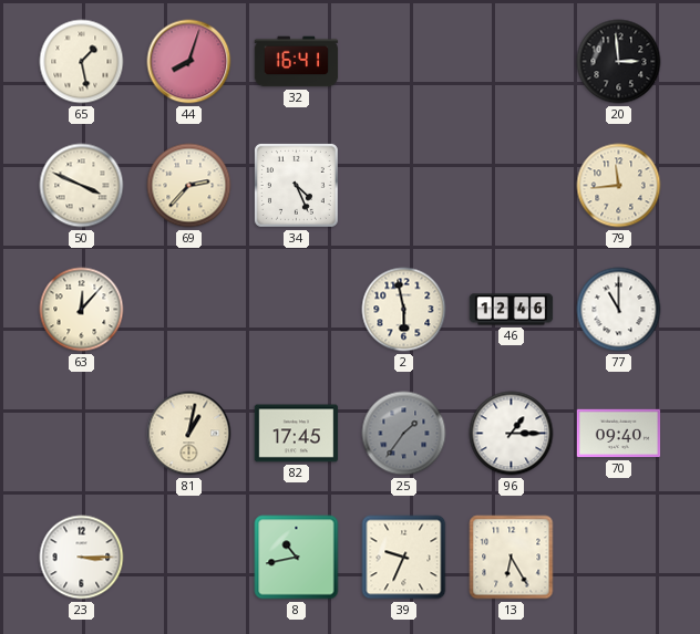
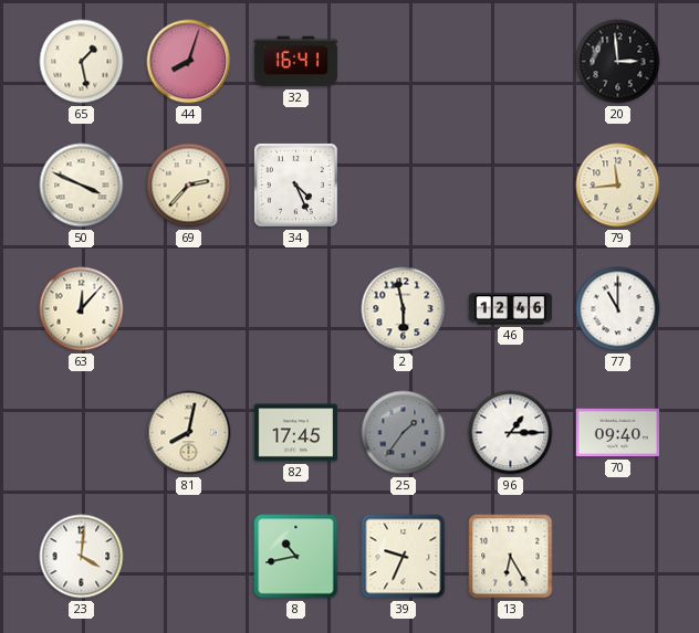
81: 1:02 -> 8:02 (189, 433)
23: 3:15 -> 4:01 (82, 557)
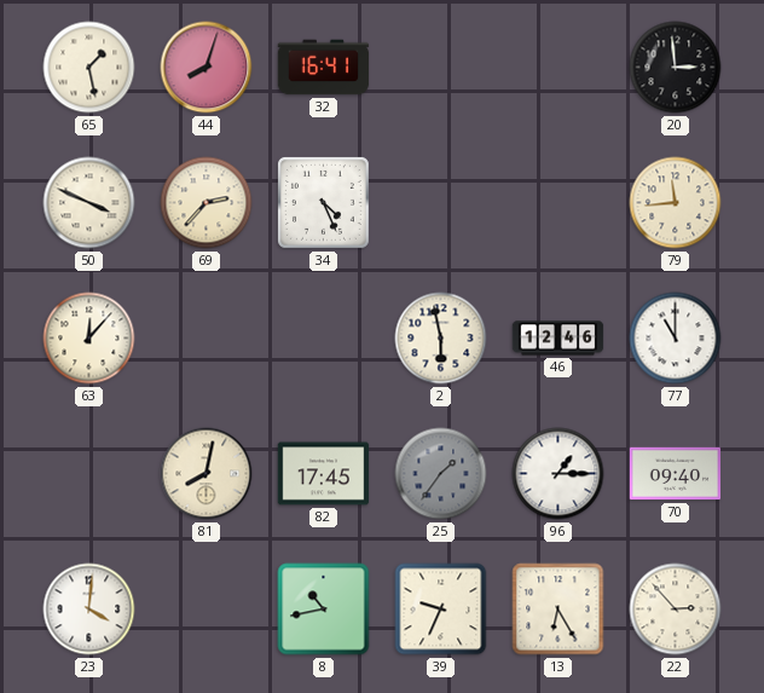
22: none -> 2:53 (676, 610)
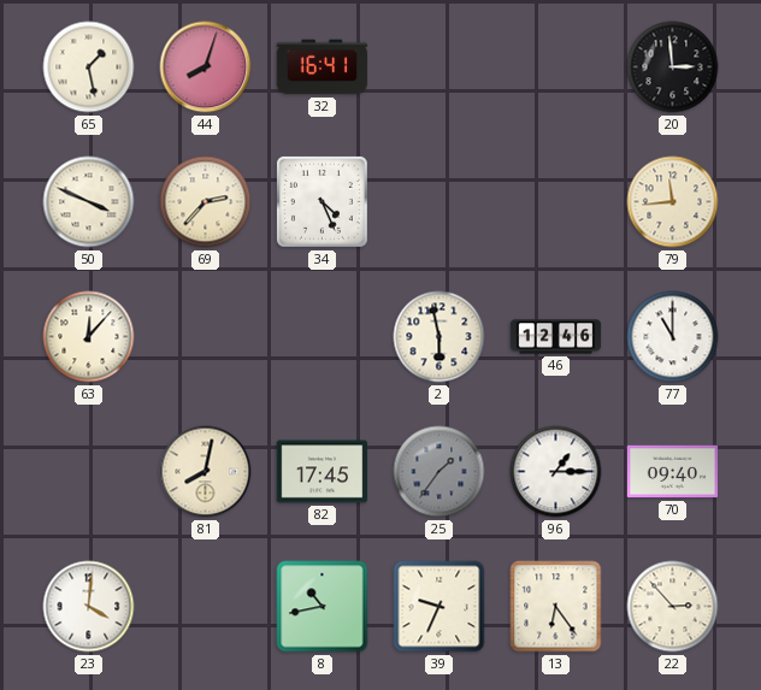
13: 6:25 -> 6:24 (556, 607)
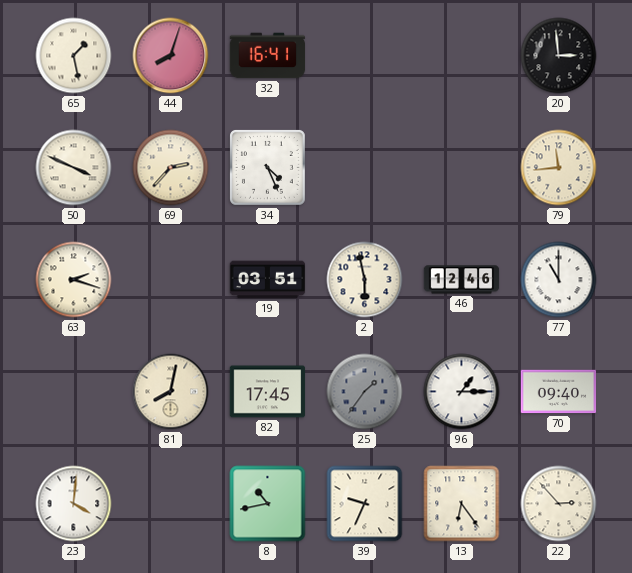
63: 12:07 -> 2:18 (74, 280)
19: none -> 03:51 (268, 280)
